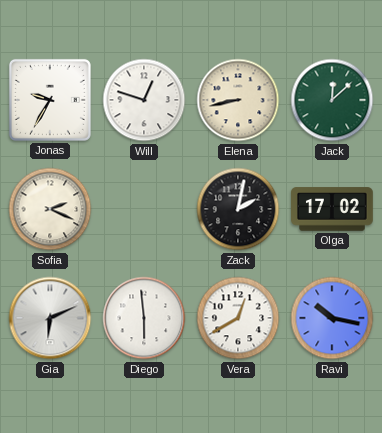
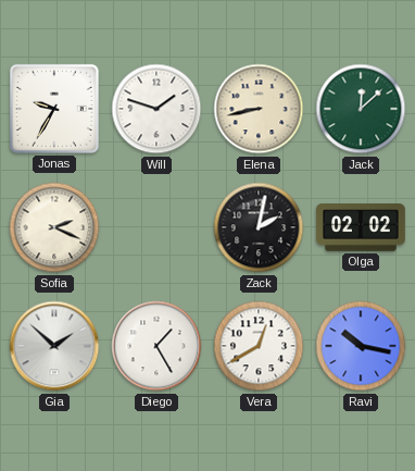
Will: 12:48 -> 1:48 (156, 109)
Olga: 17:02 -> 02:02 (361, 227)
Gia: 6:11 -> 1:52 (54, 346)
Diego: 5:59 -> 1:25 (156, 346)
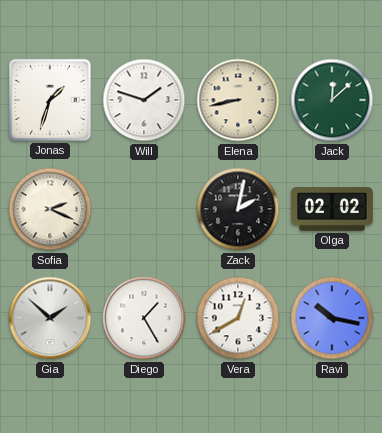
Jonas: 9:35 -> 1:33 (50, 100)
